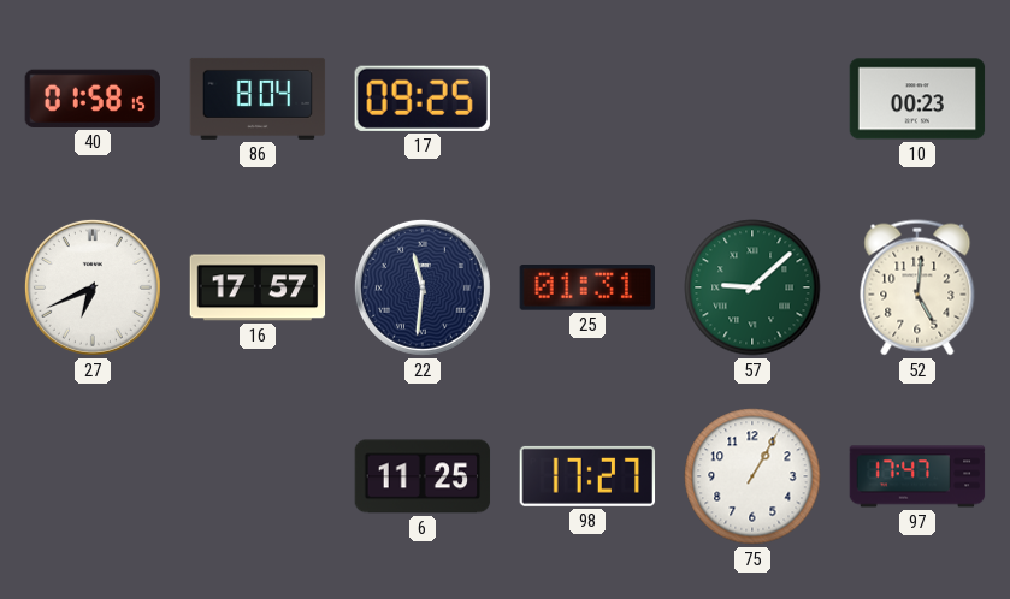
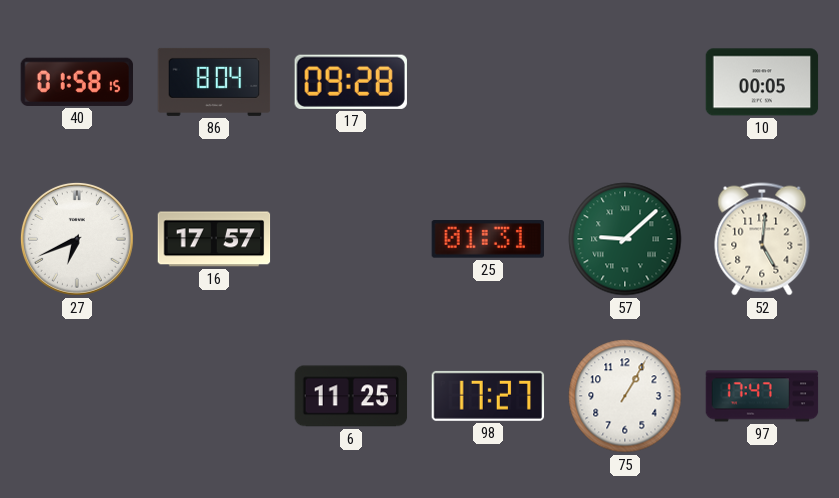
17: 09:25 -> 09:28 (351, 82)
10: 00:23 -> 00:05 (762, 82)
22: 11:31 -> none (423, 287)
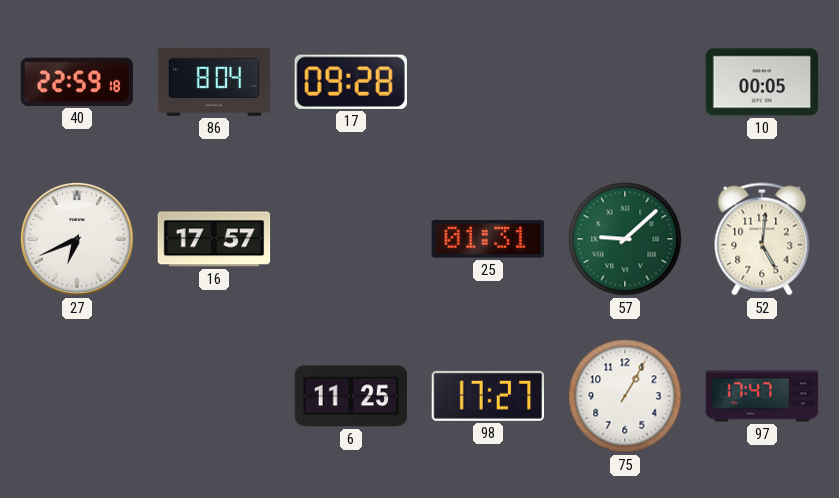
40: 01:58 -> 22:59 (76, 82)
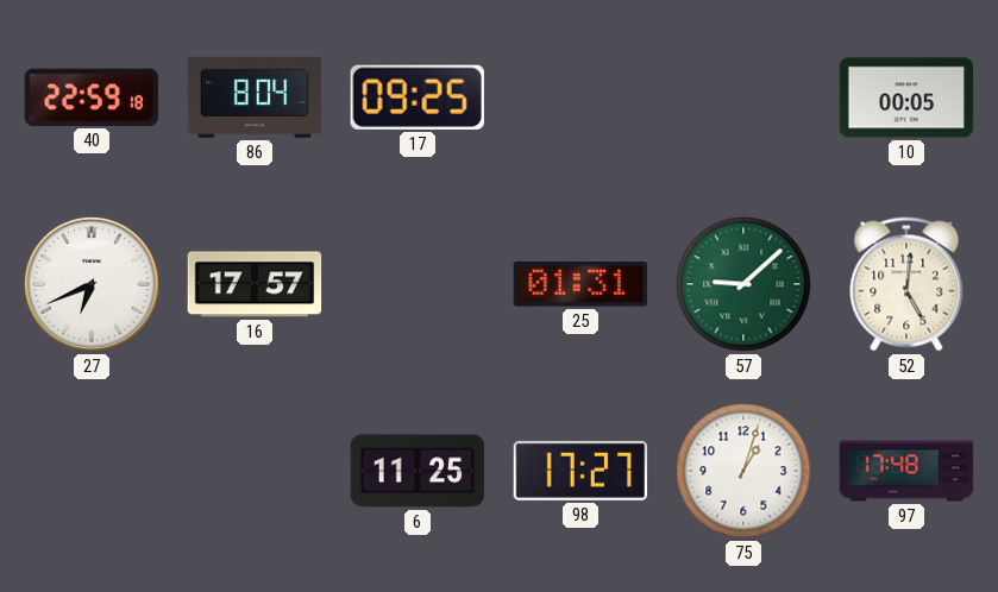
17: 09:28 -> 09:25 (418, 97)
75: 1:05 -> 1:03 (743, 471)
97: 17:47 -> 17:48 (906, 471)
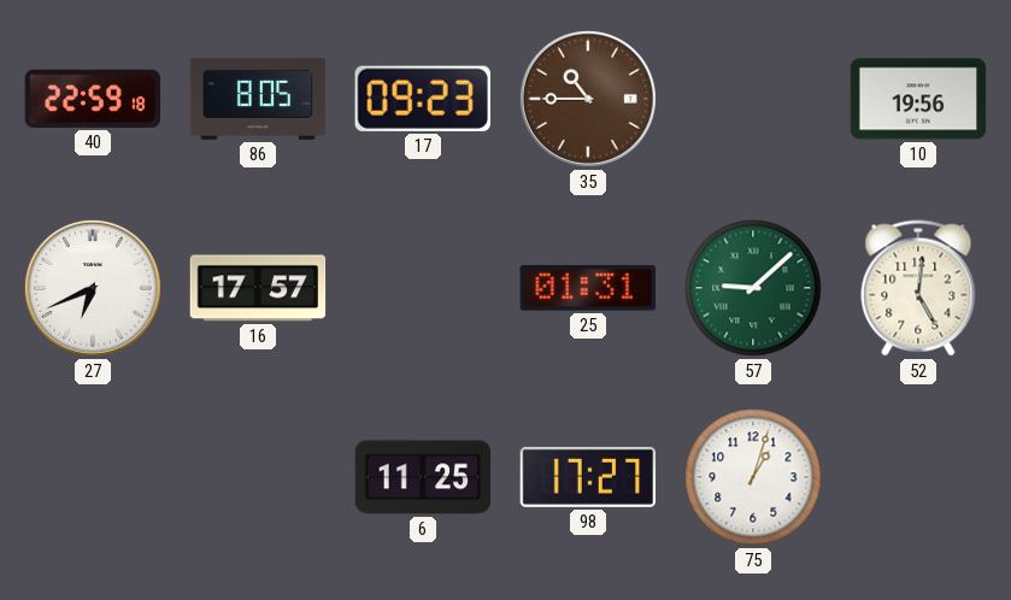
86: 8:04 -> 8:05 (258, 99)
17: 09:25 -> 09:23 (423, 99)
35: none -> 10:45 (588, 99)
10: 00:05 -> 19:56 (918, 99)
97: 17:48 -> none (906, 471)
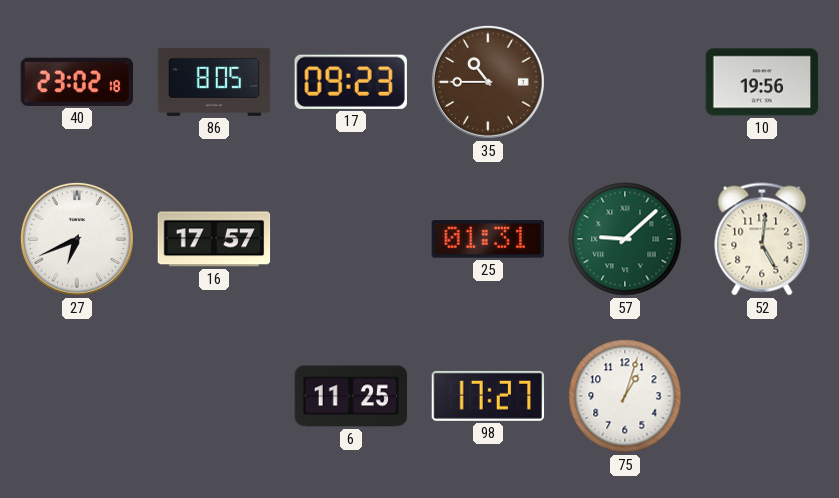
40: 22:59 -> 23:02 (76, 82)
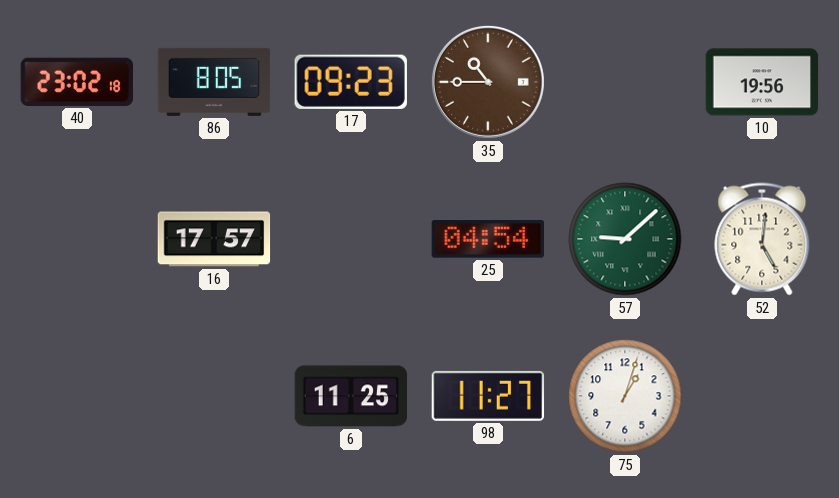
27: 6:41 -> none (77, 239)
25: 01:31 -> 04:54 (487, 240)
98: 17:27 -> 11:27 (488, 396)
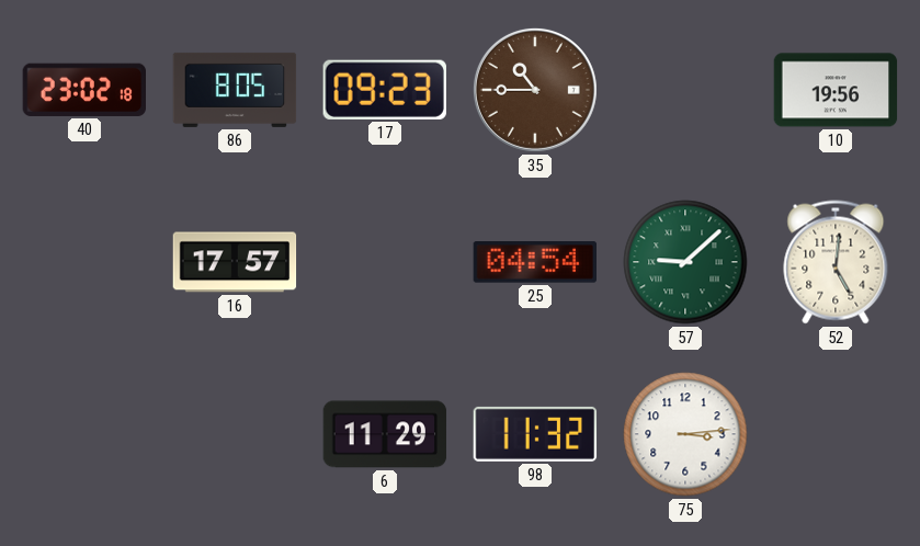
6: 11:25 -> 11:29 (385, 434)
98: 11:27 -> 11:32 (535, 434)
75: 1:03 -> 3:14 (685, 434)
